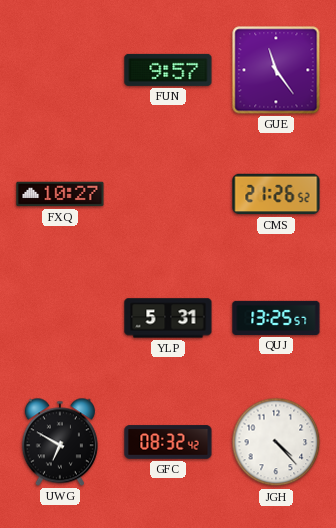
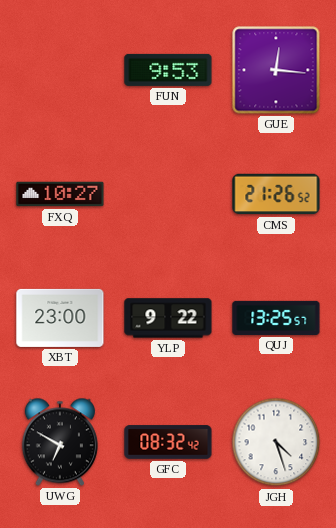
FUN: 9:57 -> 9:53 (168, 70)
GUE: 11:24 -> 12:16 (276, 70)
XBT: none -> 23:00 (60, 318)
YLP: 5:31 -> 9:22 (168, 318)
JGH: 4:23 -> 4:27 (276, 442)
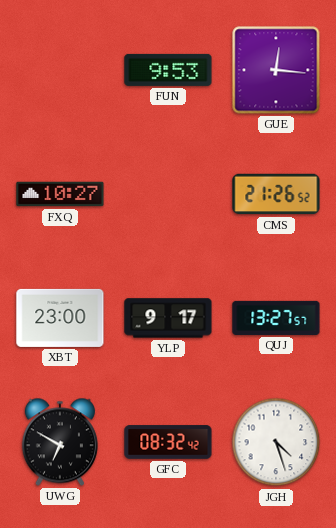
YLP: 9:22 -> 9:17 (168, 318)
QUJ: 13:25 -> 13:27 (276, 318)
